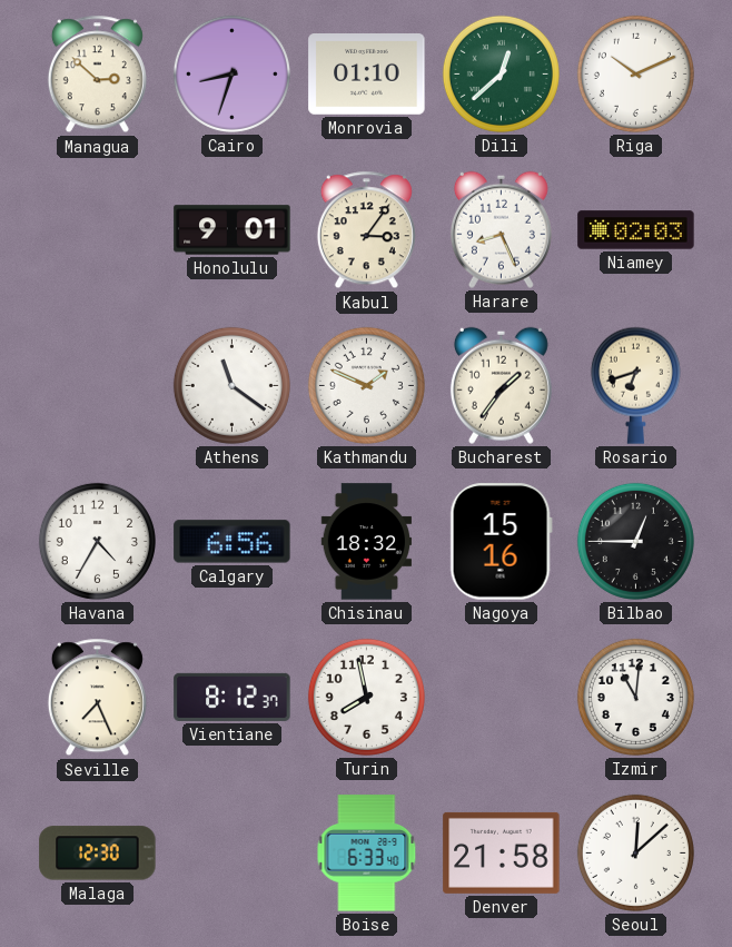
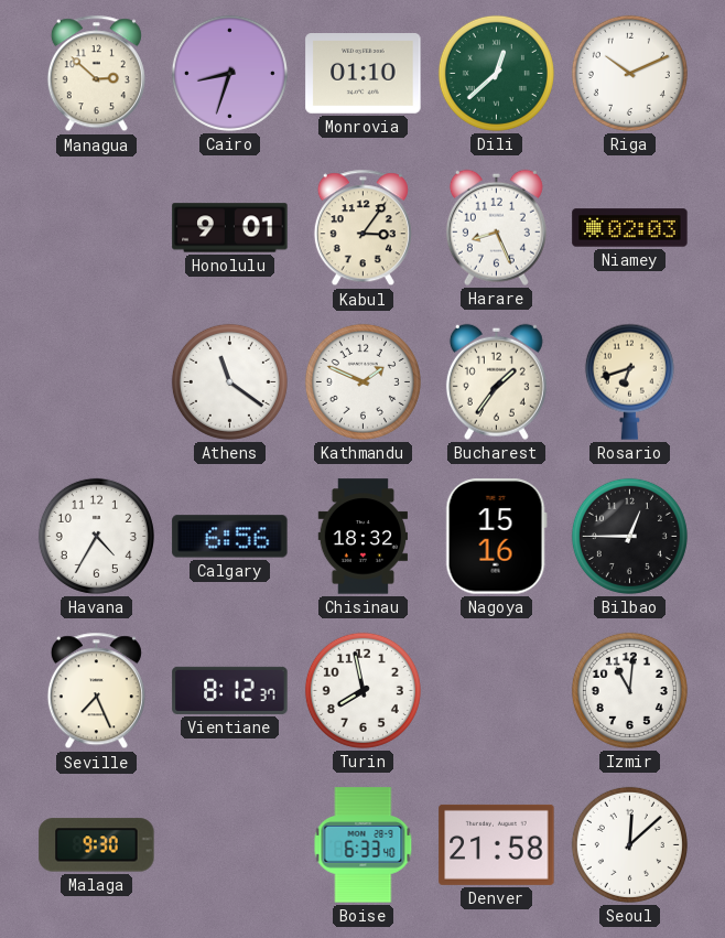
Malaga: 12:30 -> 9:30 (97, 845)
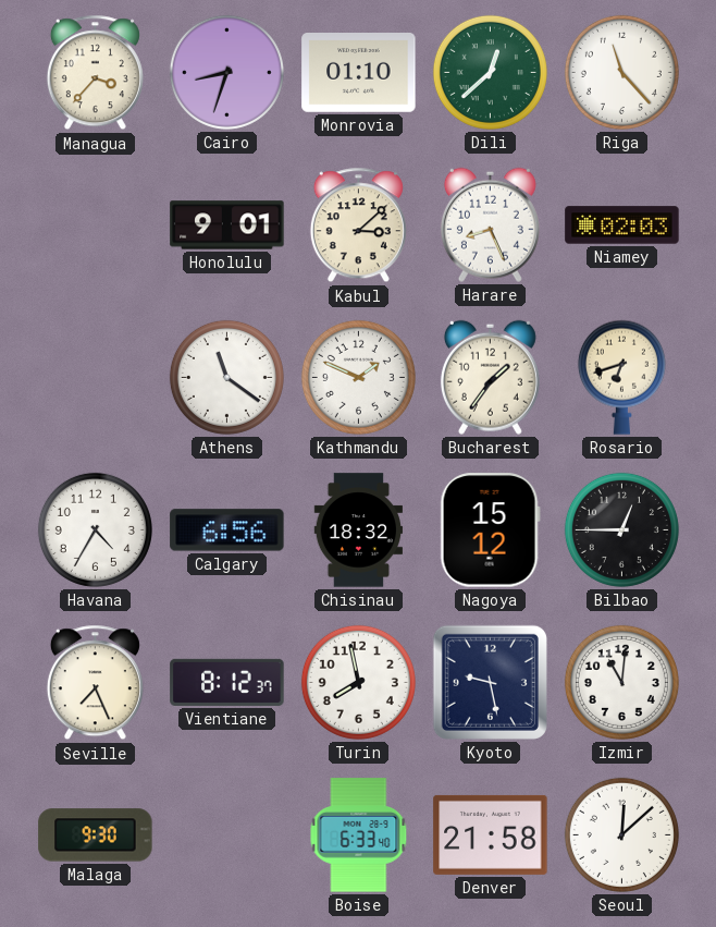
Managua: 2:52 -> 3:37 (95, 73)
Riga: 10:11 -> 11:23 (621, 72)
Kabul: 3:06 -> 3:08 (358, 225)
Nagoya: 15:16 -> 15:12 (490, 530)
Kyoto: none -> 9:28 (490, 682)
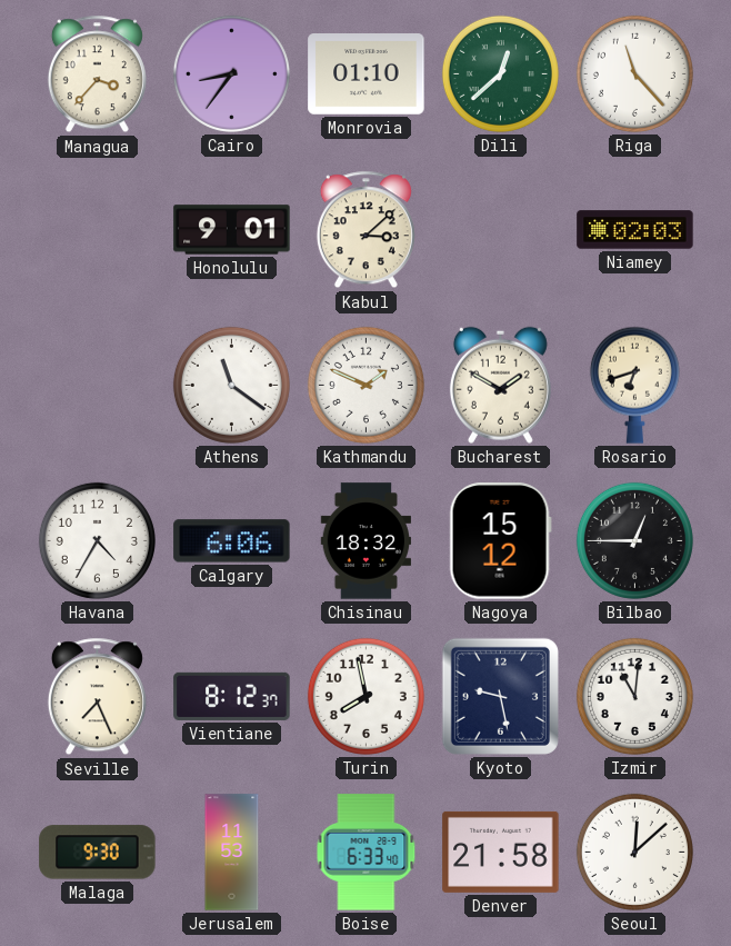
Cairo: 8:33 -> 8:36 (231, 73)
Harare: 8:26 -> none (490, 224)
Bucharest: 1:36 -> 1:50 (500, 385)
Calgary: 6:56 -> 6:06 (232, 541)
Jerusalem: none -> 11:53 (232, 853)
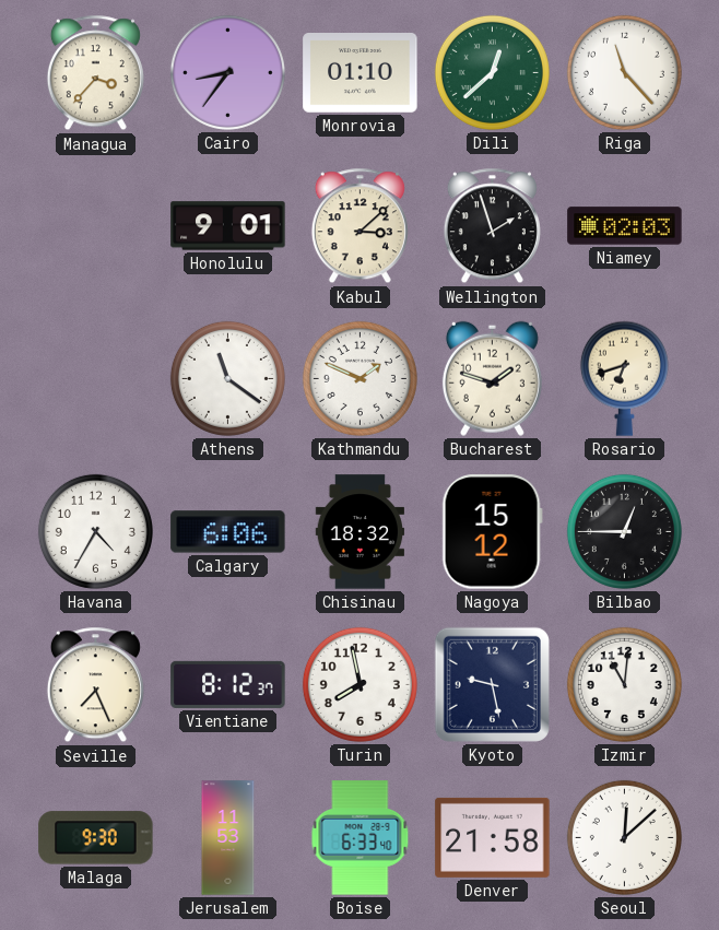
Wellington: none -> 1:57 (492, 226)
Bucharest: 1:50 -> 1:48 (492, 378)
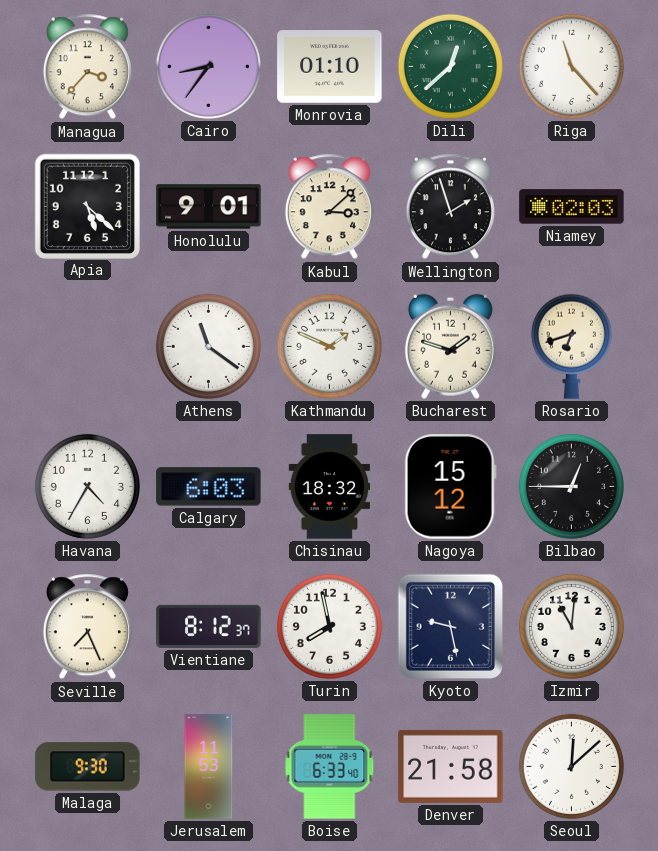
Apia: none -> 5:22 (87, 206)
Calgary: 6:06 -> 6:03 (209, 487)
